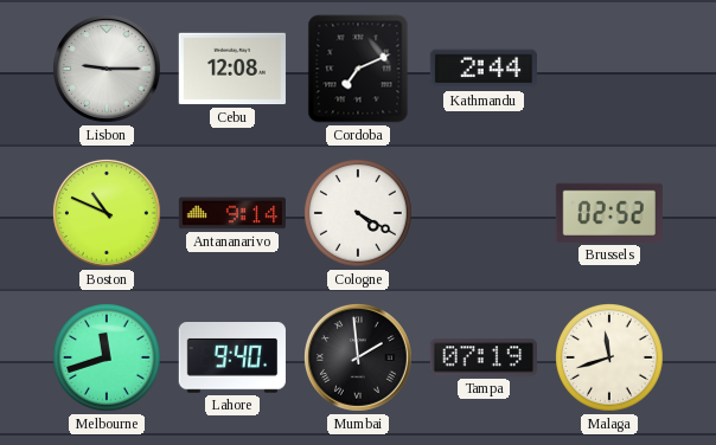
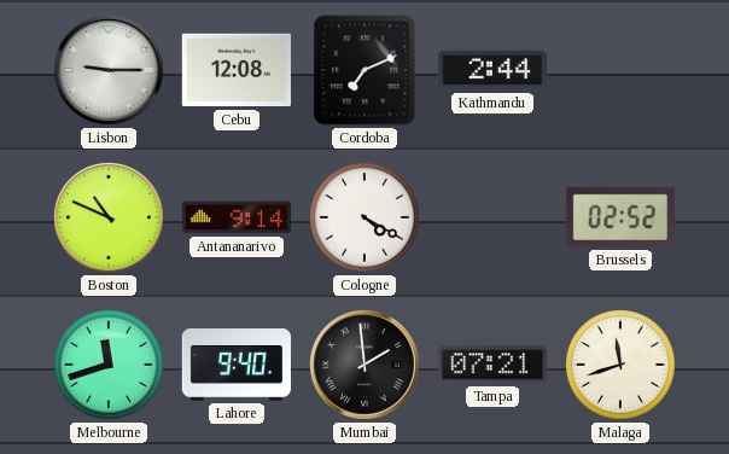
Tampa: 07:19 -> 07:21 (491, 365)
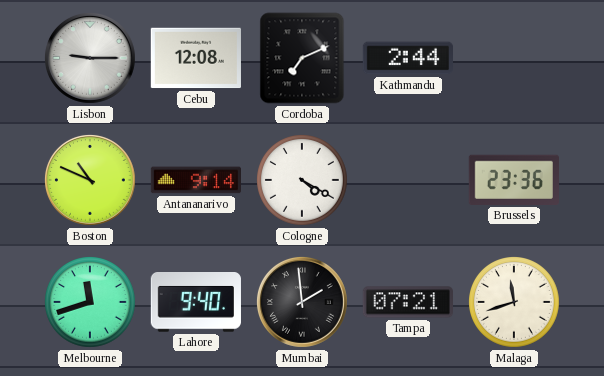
Brussels: 02:52 -> 23:36 (514, 180)
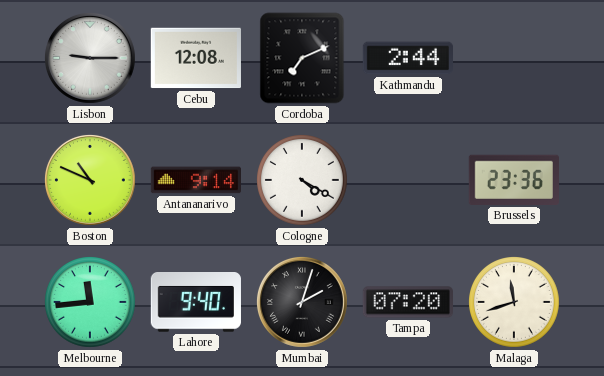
Melbourne: 11:42 -> 11:44 (91, 303)
Mumbai: 1:59 -> 2:03 (302, 302)
Tampa: 07:21 -> 07:20 (407, 302)
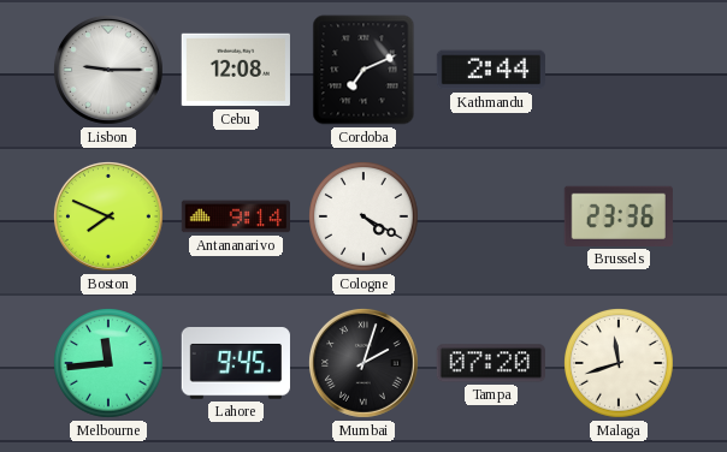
Boston: 10:49 -> 7:49 (108, 216)
Lahore: 9:40 -> 9:45 (236, 363)
